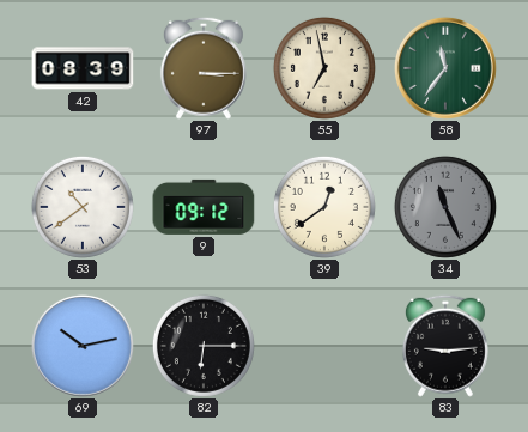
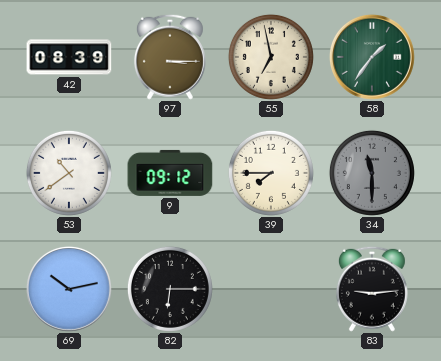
58: 11:36 -> 1:36 (372, 57)
39: 12:39 -> 7:45 (271, 173)
34: 11:26 -> 11:30 (372, 173)
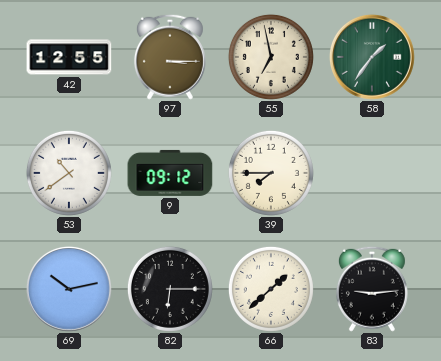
42: 08:39 -> 12:55 (69, 57)
34: 11:30 -> none (372, 173)
66: none -> 1:38 (271, 289)
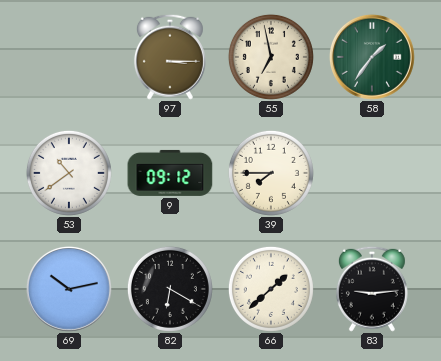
42: 12:55 -> none (69, 57)
82: 6:15 -> 6:20 (170, 289)
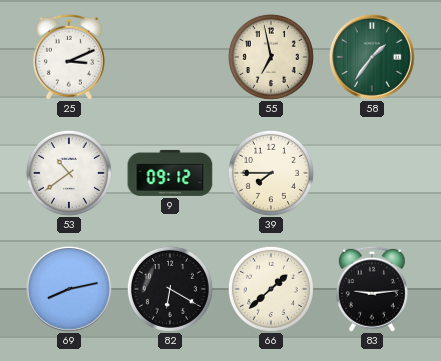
25: none -> 3:11 (69, 57)
97: 3:15 -> none (170, 57)
69: 10:13 -> 8:13 (69, 289)
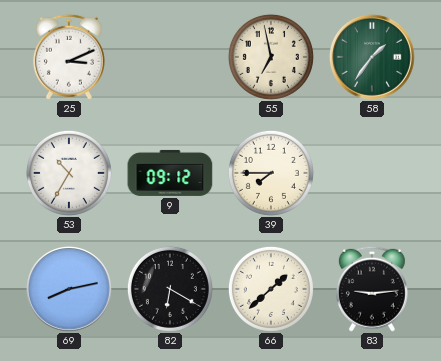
53: 10:39 -> 10:35 (69, 173)
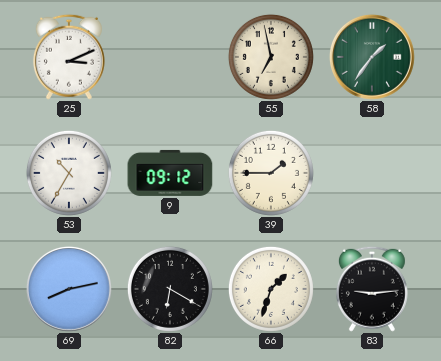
39: 7:45 -> 1:45 (271, 173)
66: 1:38 -> 1:33 (271, 289)
